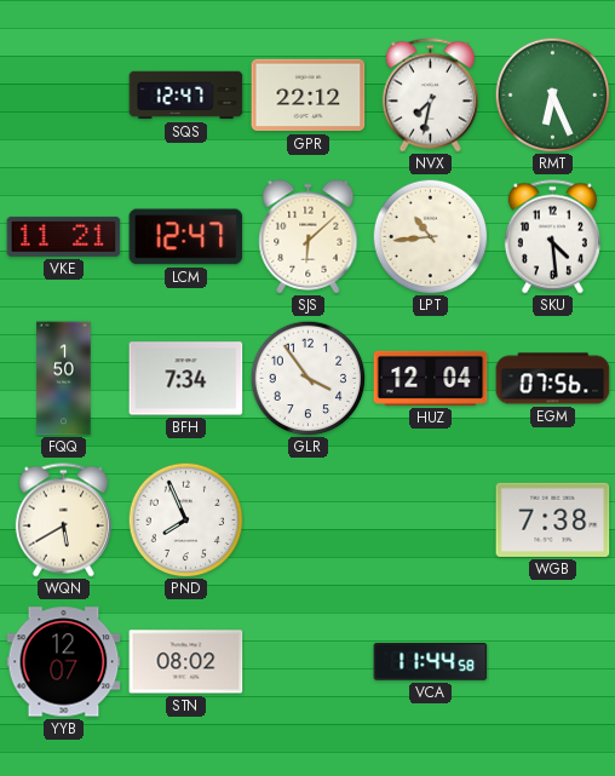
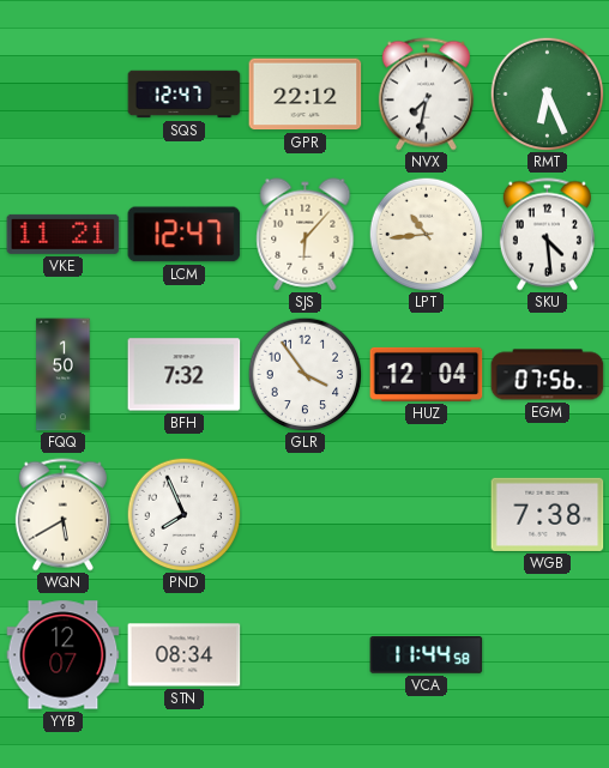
SJS: 6:08 -> 6:07 (306, 235)
BFH: 7:34 -> 7:32 (185, 375)
STN: 08:02 -> 08:34 (185, 655)
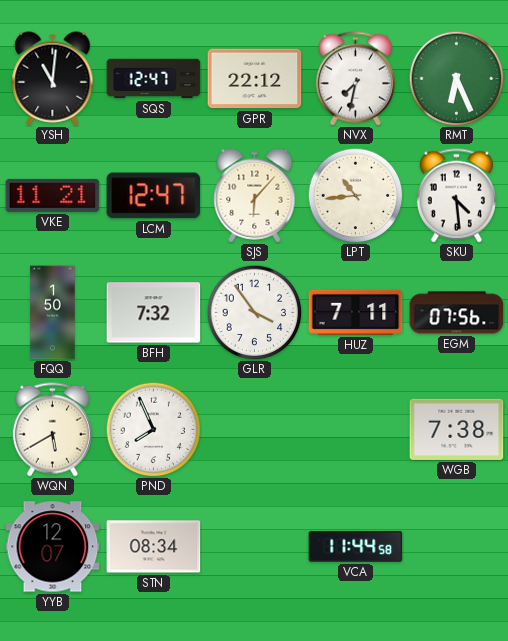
YSH: none -> 11:01 (53, 79)
HUZ: 12:04 -> 7:11 (356, 312)
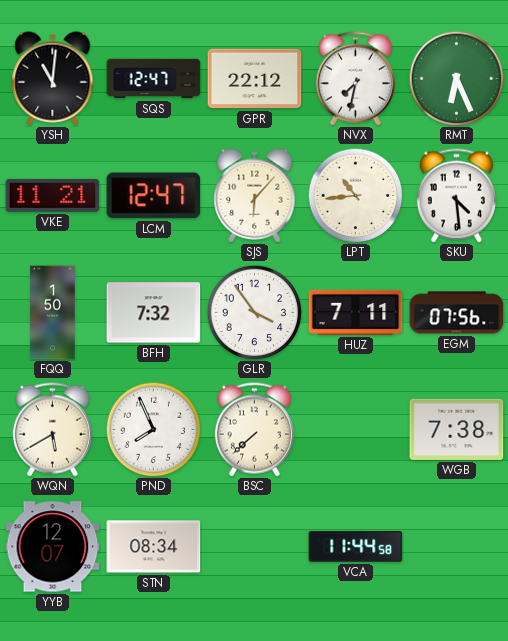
BSC: none -> 7:38 (254, 430)
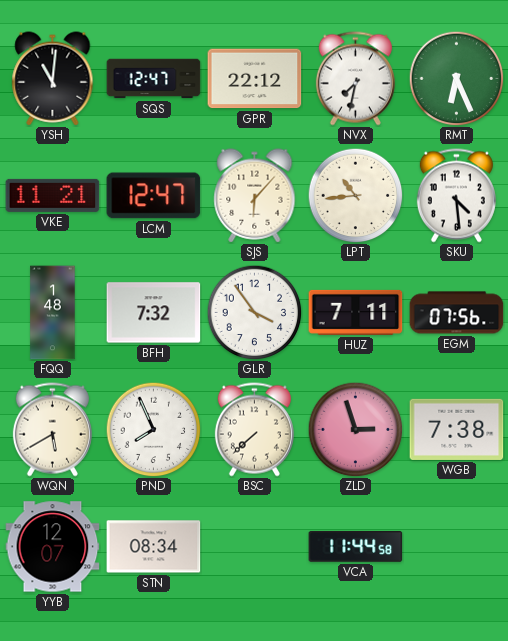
FQQ: 1:50 -> 1:48 (53, 313)
ZLD: none -> 2:57 (355, 429)
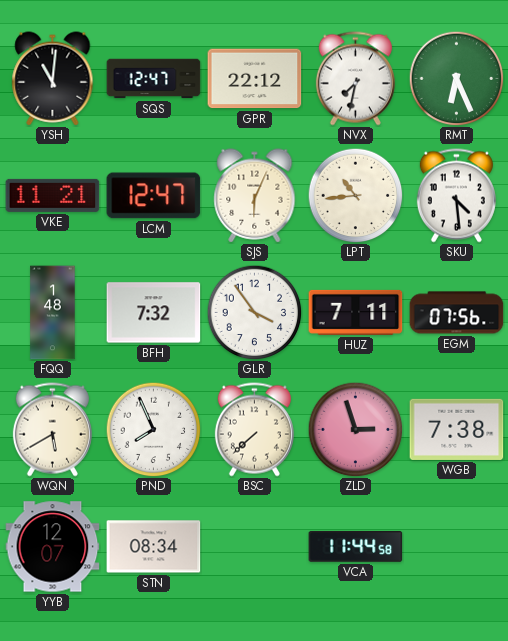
SJS: 6:07 -> 6:04 (255, 196)
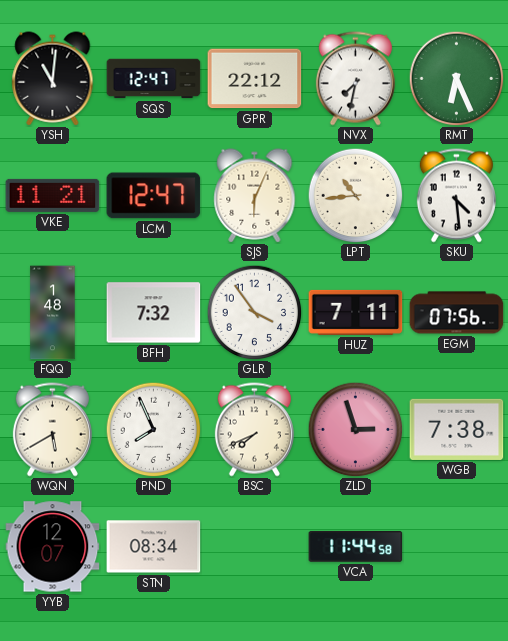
BSC: 7:38 -> 7:41 (254, 430)
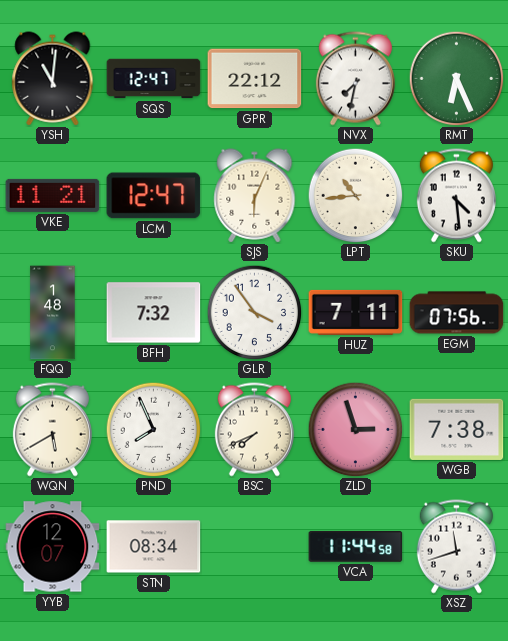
XSZ: none -> 11:42 (456, 547)
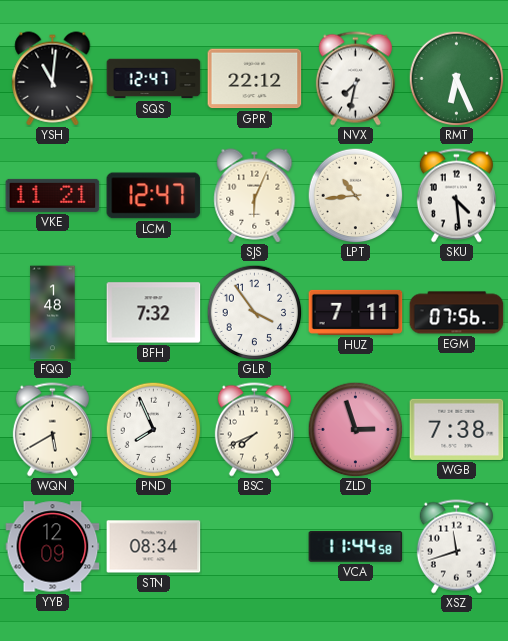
YYB: 12:07 -> 12:09 (53, 547)
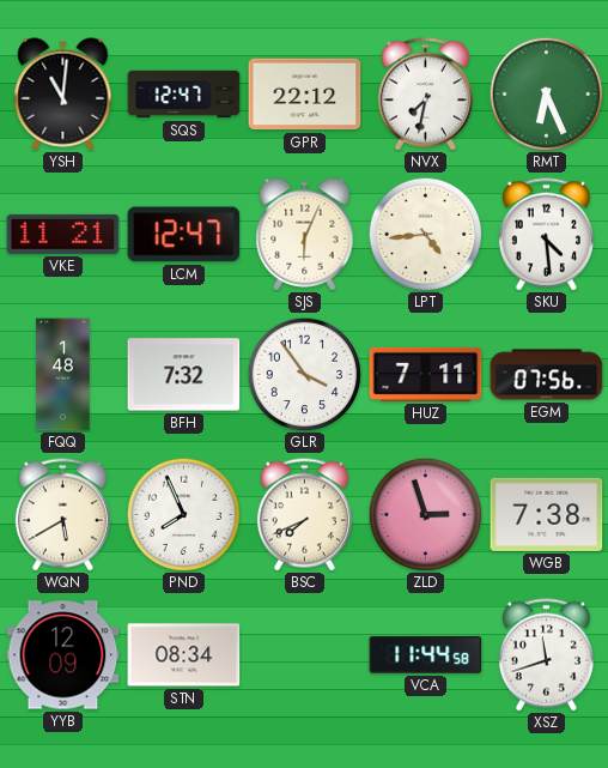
LPT: 10:44 -> 4:44 (425, 234)
